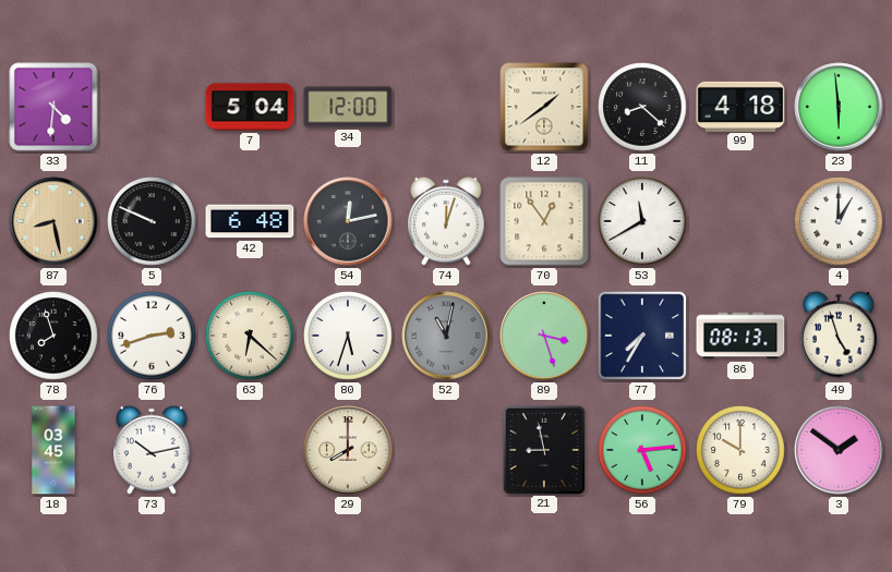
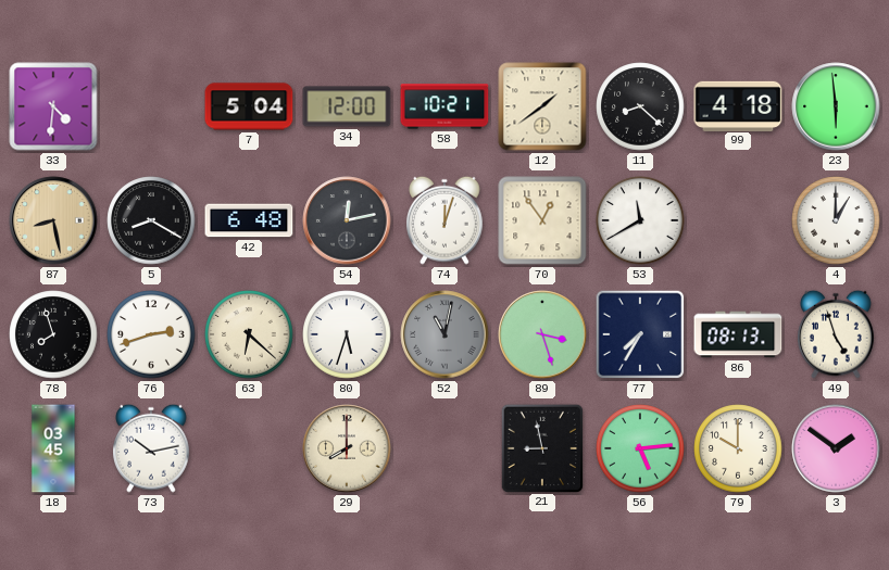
58: none -> 10:21 (444, 106)
5: 9:49 -> 8:20 (151, 220)
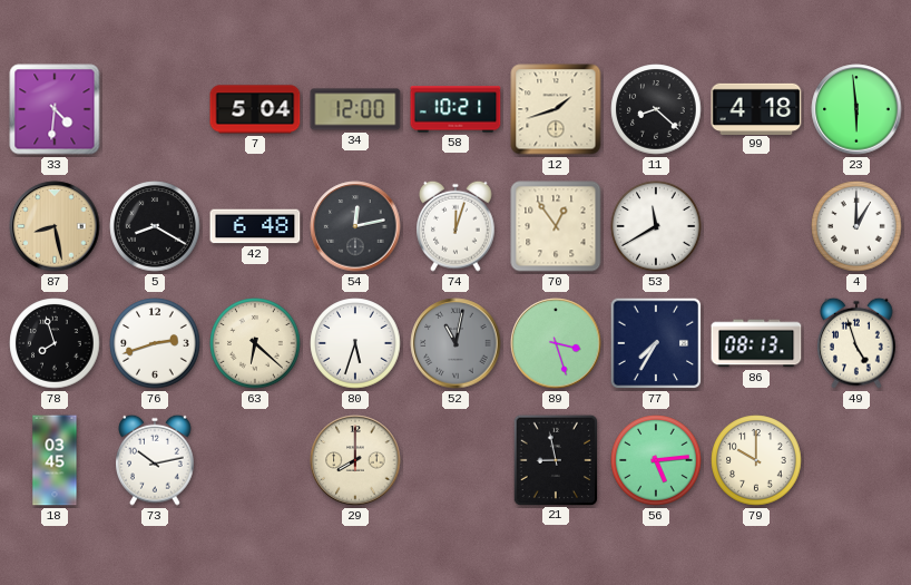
12: 1:39 -> 1:42 (556, 109)
3: 1:51 -> none (836, 448)
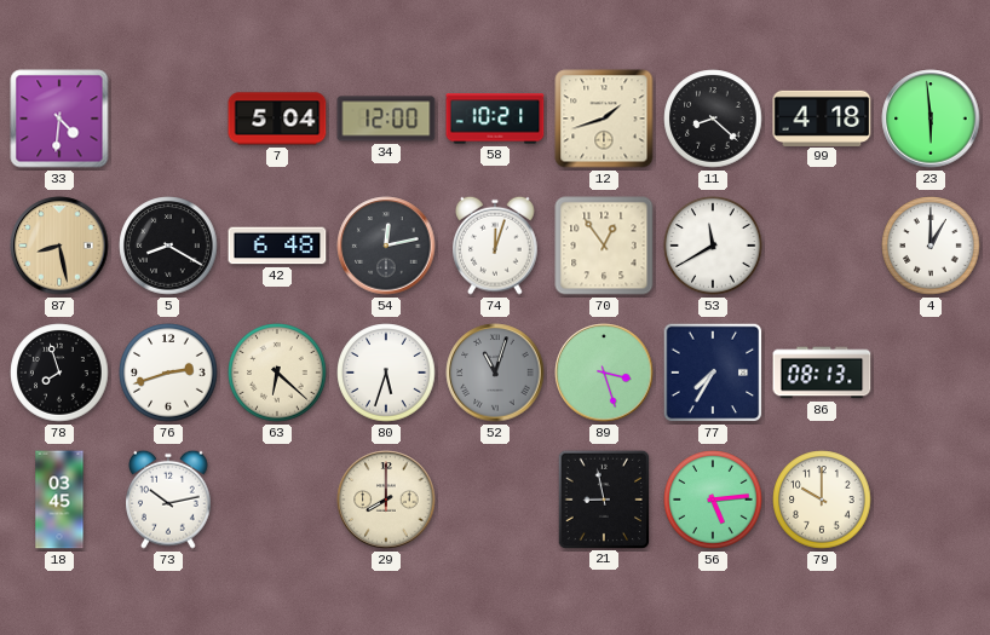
52: 11:02 -> 11:03 (495, 373)
49: 4:57 -> none (858, 343)
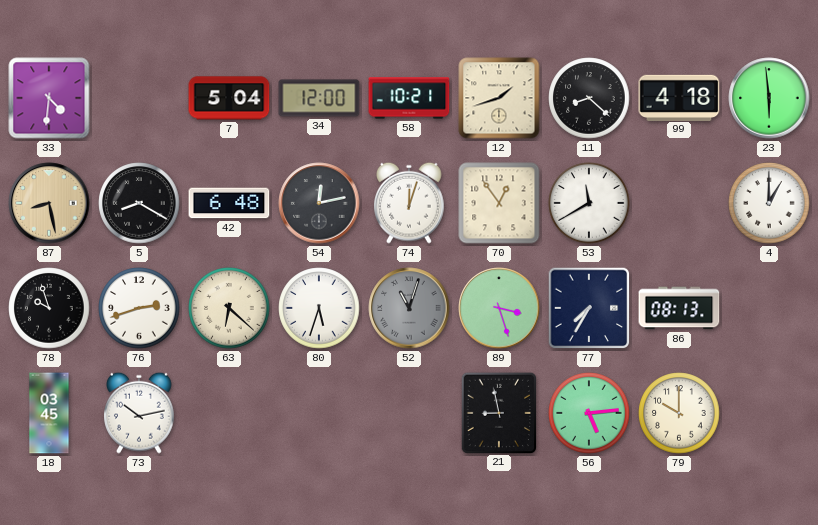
78: 7:57 -> 9:57 (49, 308)
29: 8:00 -> none (386, 500)
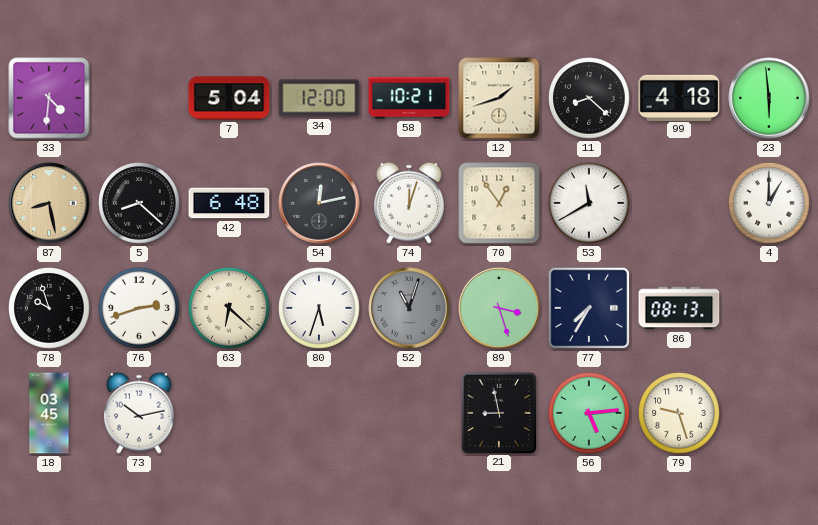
5: 8:20 -> 8:22 (139, 203)
79: 10:00 -> 9:27 (679, 413)
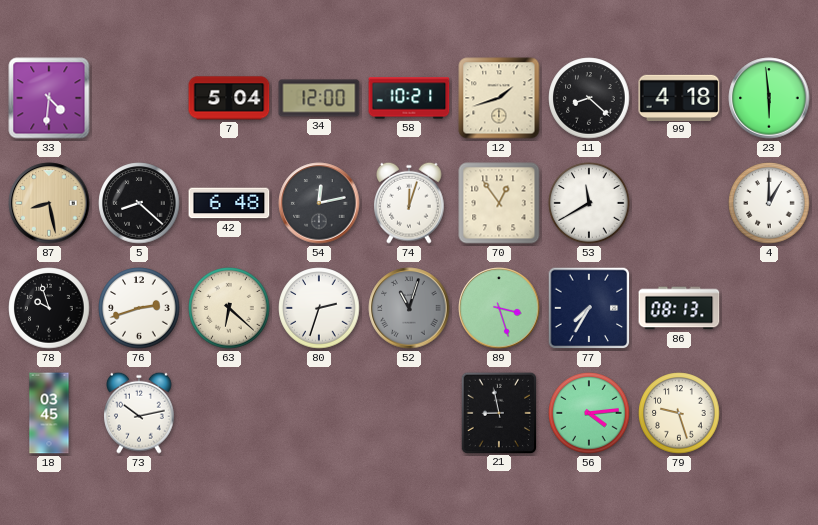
80: 5:33 -> 2:33 (319, 308)
56: 5:14 -> 4:14 (589, 413)
